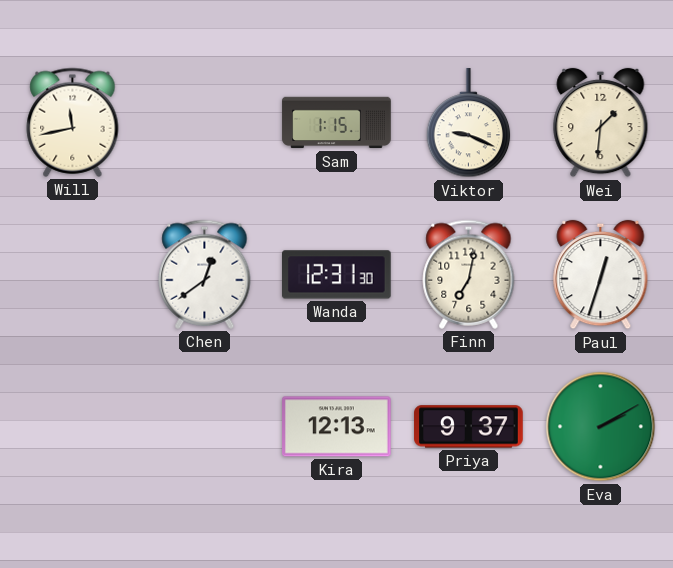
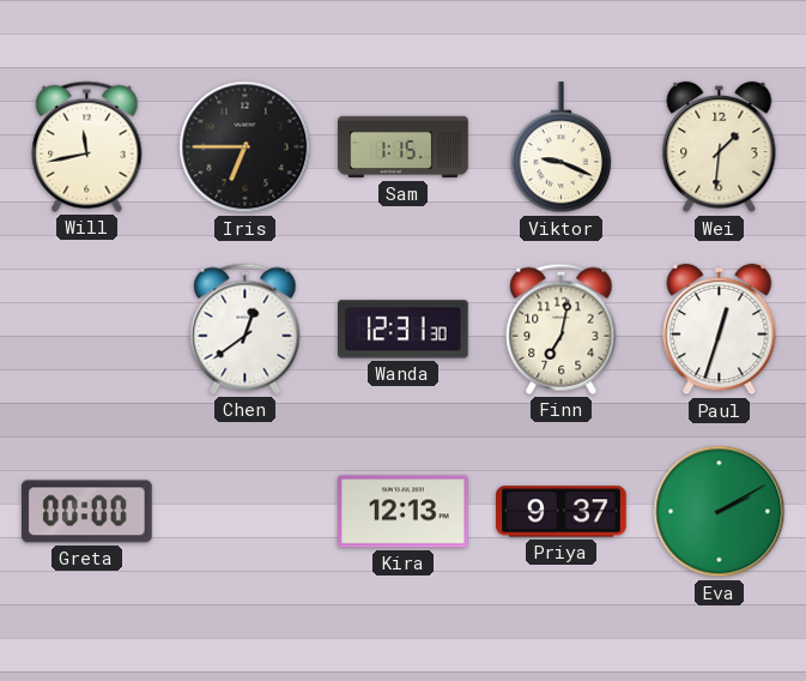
Iris: none -> 6:45 (246, 147)
Greta: none -> 00:00 (87, 512)
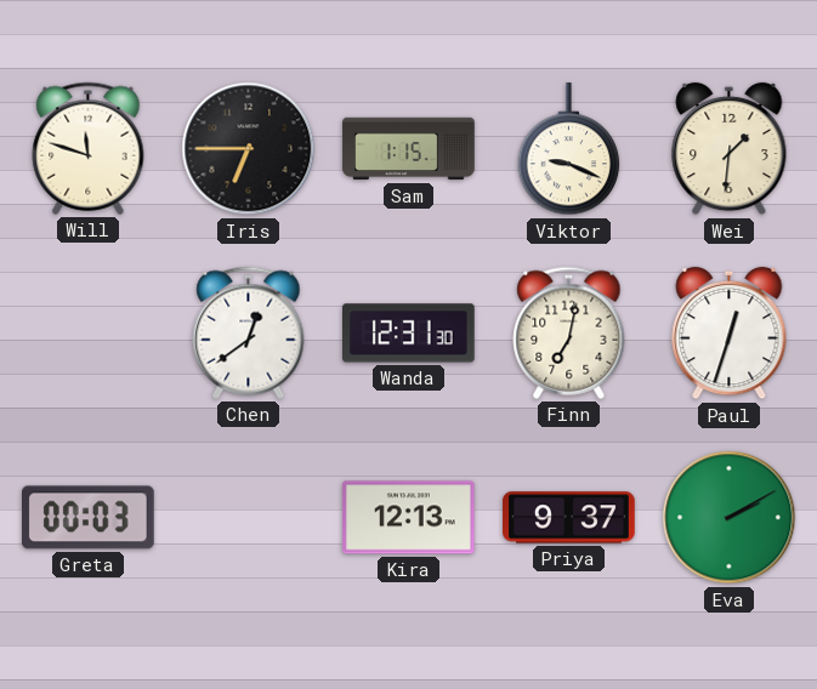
Will: 11:43 -> 11:48 (89, 148)
Greta: 00:00 -> 00:03 (89, 518)
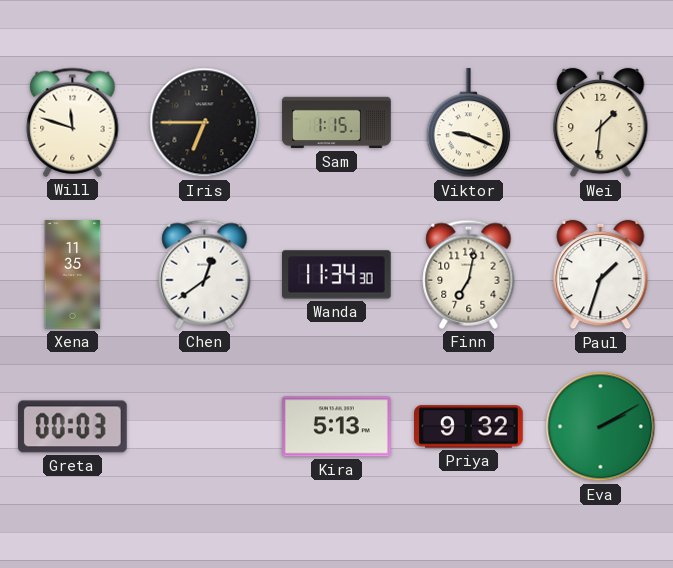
Xena: none -> 11:35 (73, 275)
Wanda: 12:31 -> 11:34 (337, 275)
Paul: 12:33 -> 1:33 (601, 275)
Kira: 12:13 -> 5:13 (337, 427)
Priya: 9:37 -> 9:32 (469, 427)
